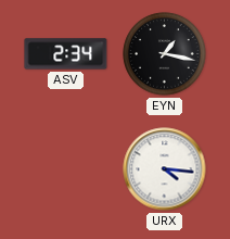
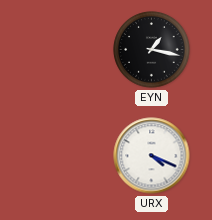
ASV: 2:34 -> none (66, 54)
URX: 4:16 -> 4:19 (152, 156)
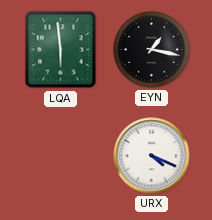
LQA: none -> 5:59 (61, 50)
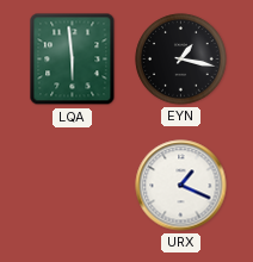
URX: 4:19 -> 1:19 (181, 186)
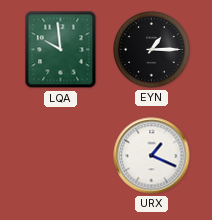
LQA: 5:59 -> 9:59 (61, 50)
EYN: 1:17 -> 1:15 (152, 50)
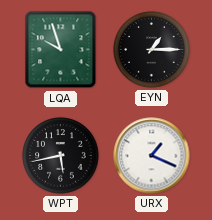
LQA: 9:59 -> 9:57 (61, 50)
WPT: none -> 5:43 (61, 156)
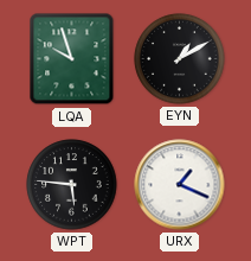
EYN: 1:15 -> 1:10 (180, 59)
WPT: 5:43 -> 5:46 (72, 185)
